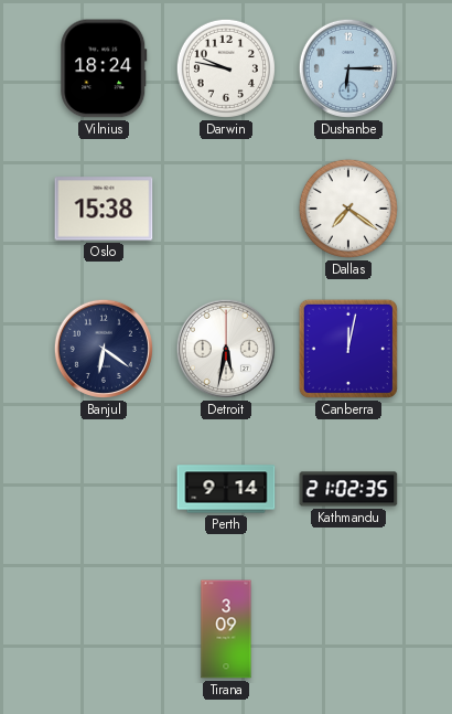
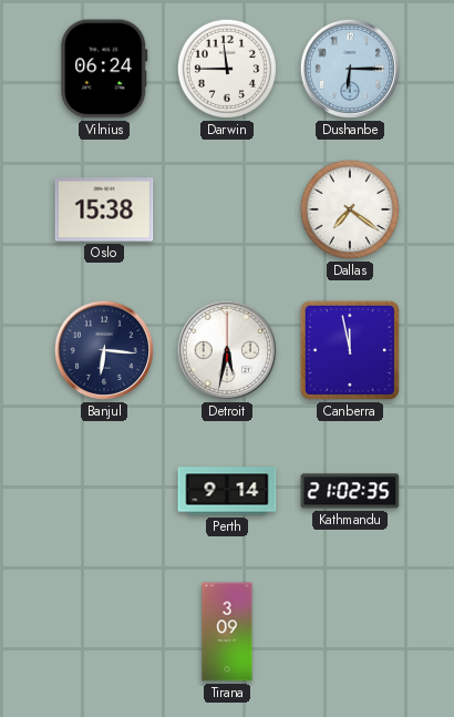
Vilnius: 18:24 -> 06:24 (104, 69)
Darwin: 9:47 -> 11:45 (227, 69)
Banjul: 6:21 -> 6:16 (104, 350)
Canberra: 12:02 -> 11:58 (350, 350)
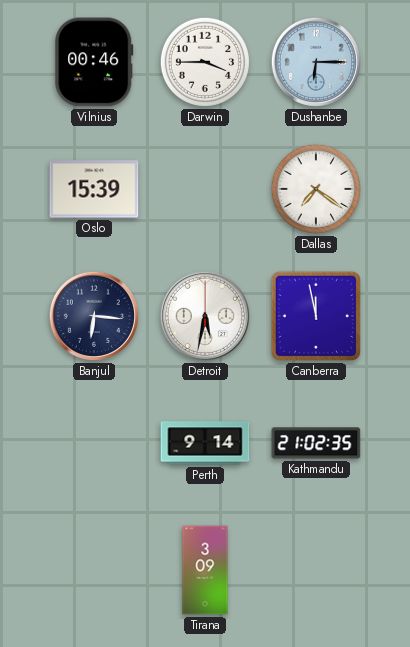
Vilnius: 06:24 -> 00:46 (94, 62)
Darwin: 11:45 -> 3:45 (205, 62)
Oslo: 15:38 -> 15:39 (94, 189)
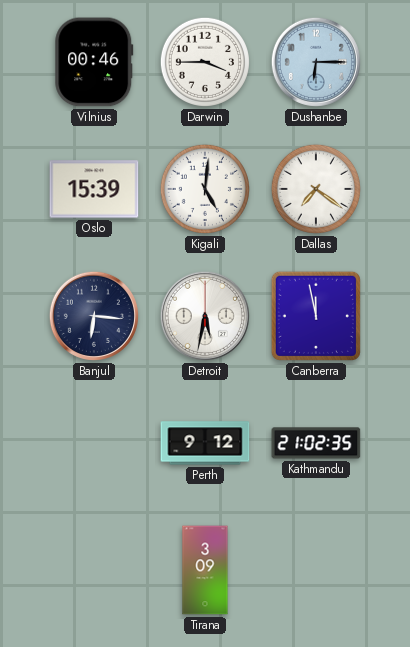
Kigali: none -> 5:01 (205, 189)
Perth: 9:14 -> 9:12 (205, 443)
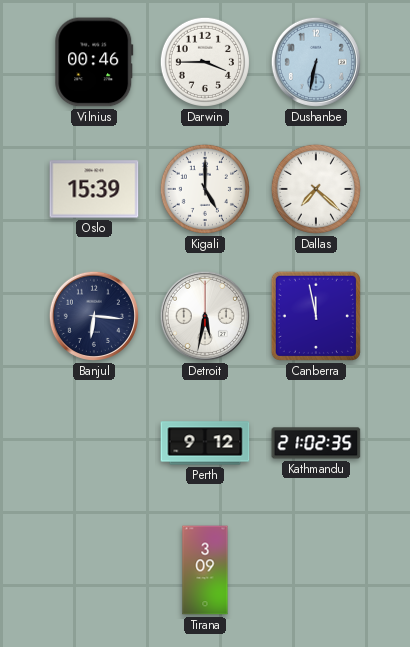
Dushanbe: 6:15 -> 6:32 (316, 62)
Kigali: 5:01 -> 5:00 (205, 189)
Dallas: 7:21 -> 7:22 (316, 189)
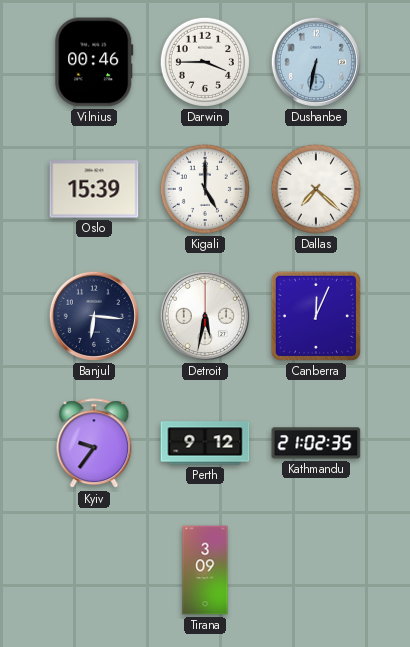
Canberra: 11:58 -> 12:04 (316, 316)
Kyiv: none -> 9:36 (94, 444)
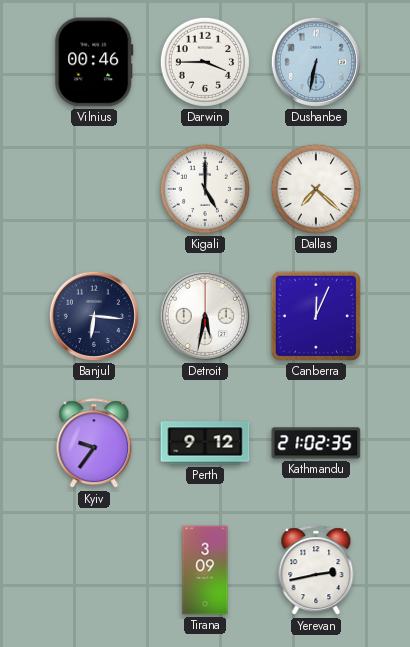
Oslo: 15:39 -> none (94, 189)
Yerevan: none -> 2:43 (316, 571)
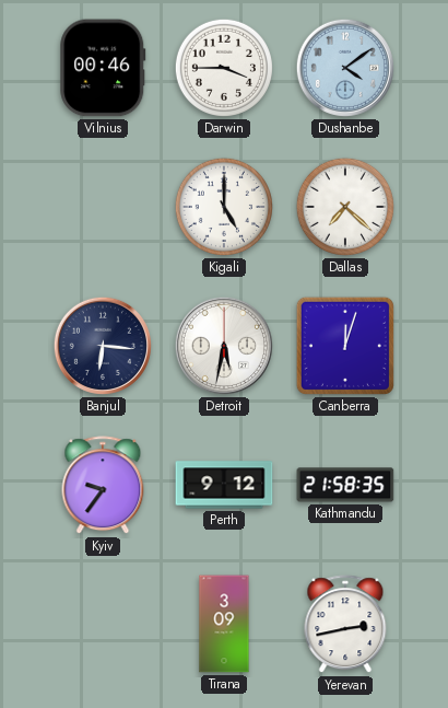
Dushanbe: 6:32 -> 4:09 (345, 68)
Canberra: 12:04 -> 12:03 (345, 346)
Kathmandu: 21:02 -> 21:58 (345, 485)
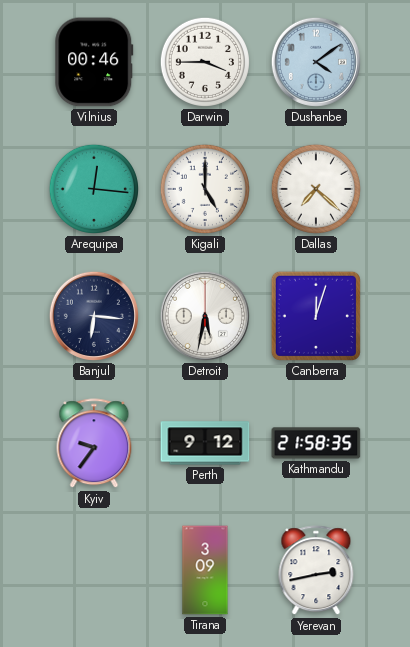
Arequipa: none -> 12:16 (94, 189)
